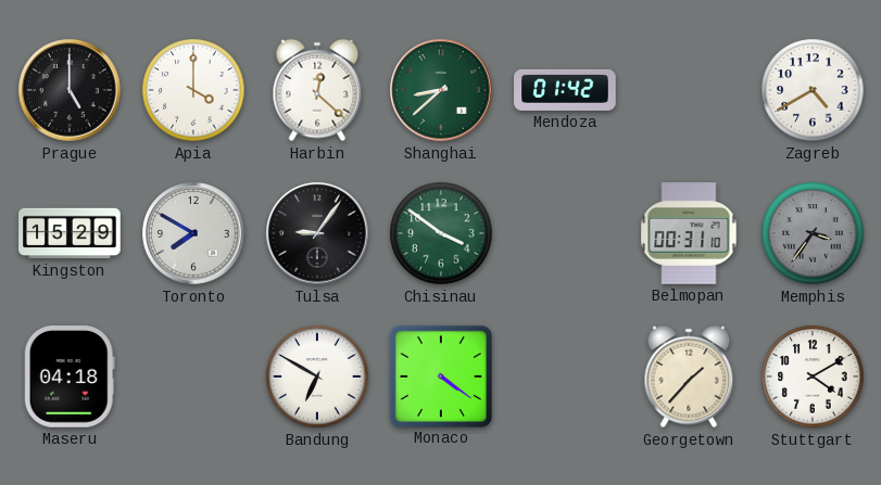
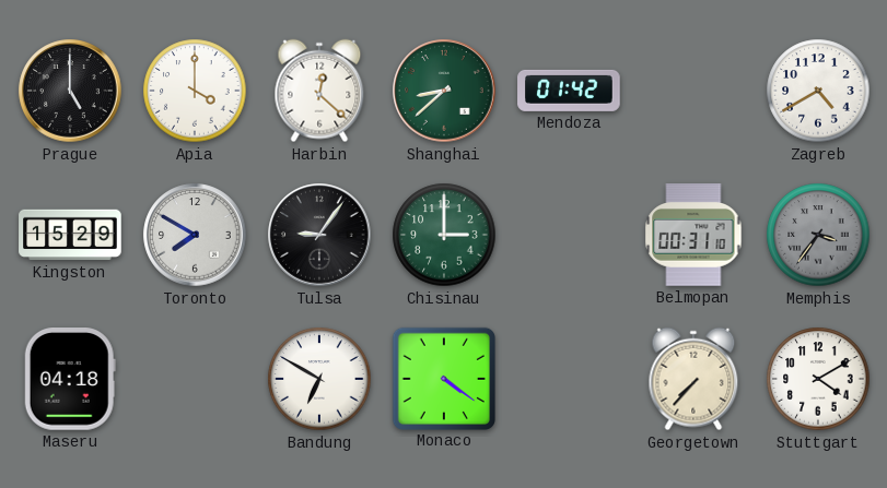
Chisinau: 3:51 -> 3:00 (444, 235)
Georgetown: 1:37 -> 7:37 (693, 379)
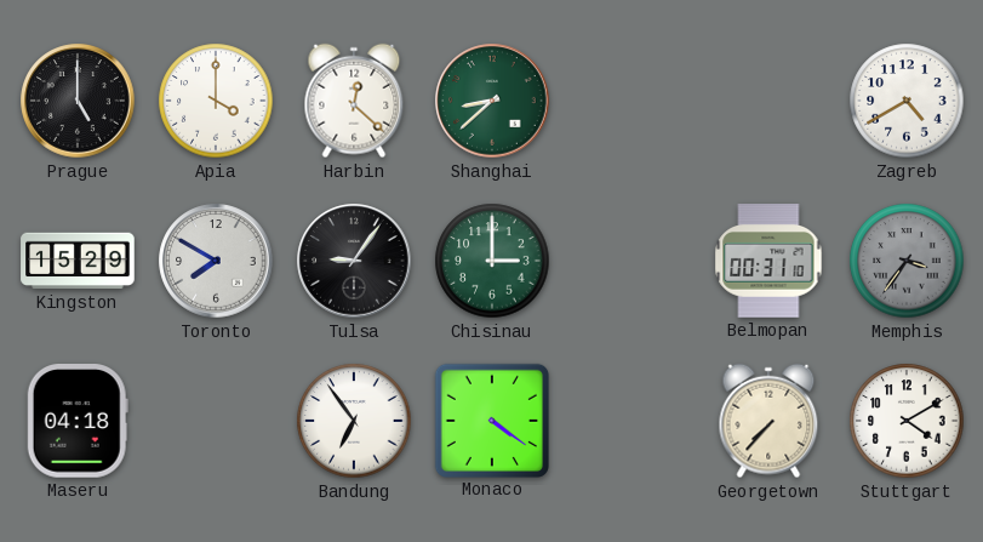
Mendoza: 01:42 -> none (569, 91)
Bandung: 6:50 -> 6:54 (354, 421)
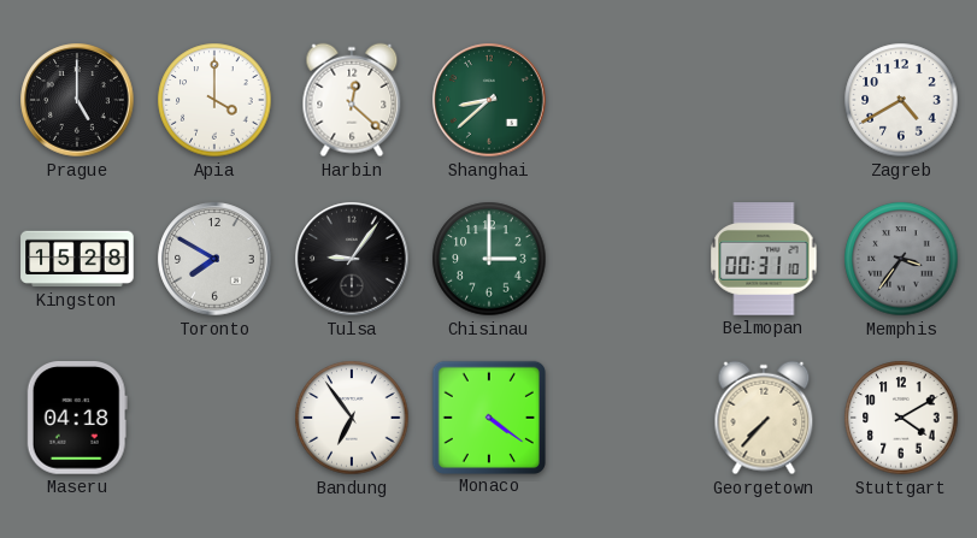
Kingston: 15:29 -> 15:28 (77, 259)
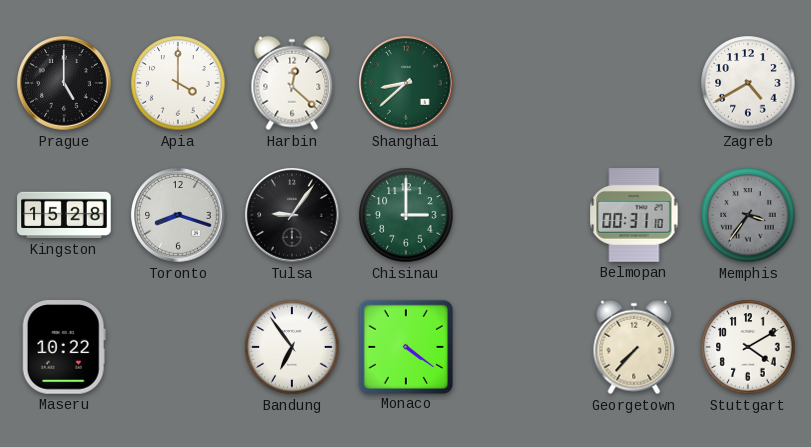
Toronto: 7:50 -> 8:18 (178, 215)
Maseru: 04:18 -> 10:22 (64, 348)
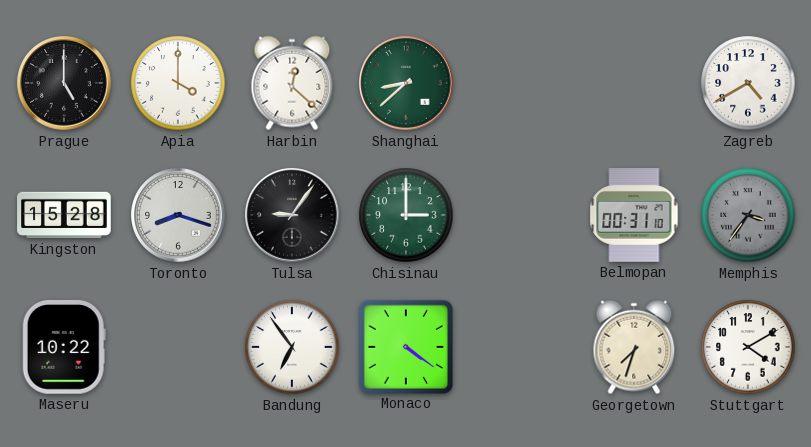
Georgetown: 7:37 -> 7:33 (634, 347)
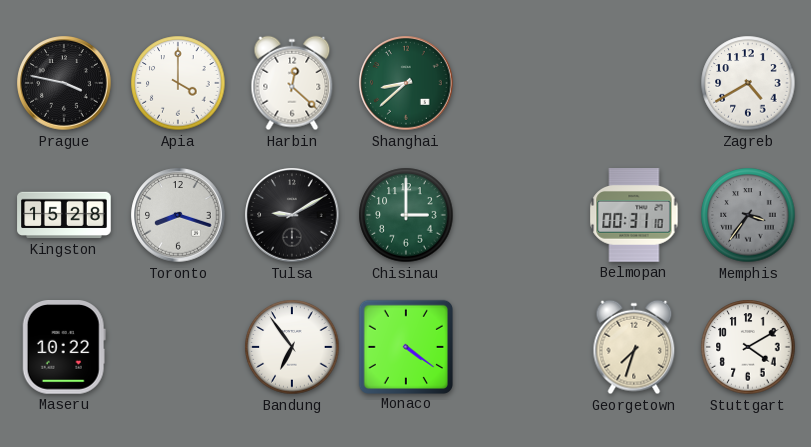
Prague: 5:00 -> 3:47 (64, 83)
Tulsa: 9:06 -> 9:10 (292, 215)
